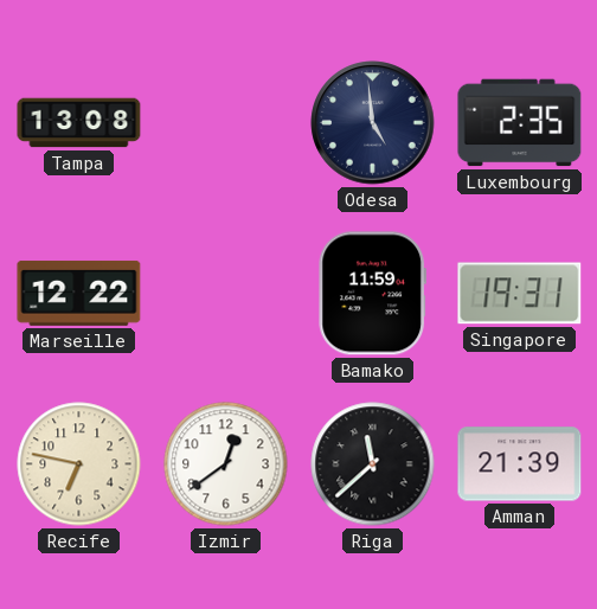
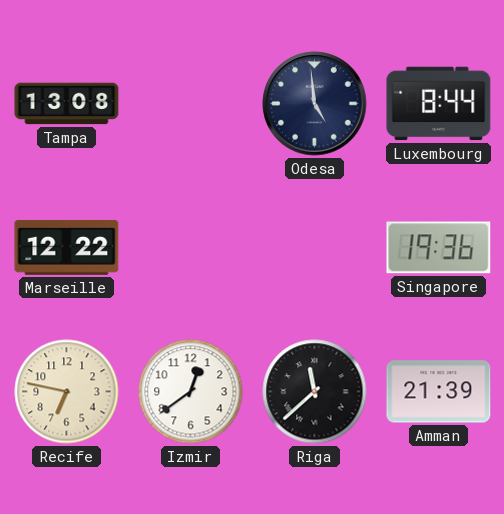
Luxembourg: 2:35 -> 8:44 (439, 104)
Bamako: 11:59 -> none (372, 294)
Singapore: 19:31 -> 19:36 (439, 248)
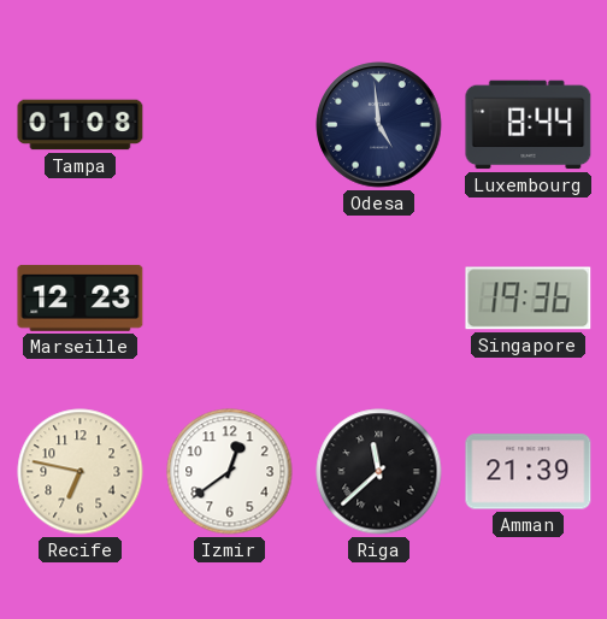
Tampa: 13:08 -> 01:08 (81, 125)
Marseille: 12:22 -> 12:23 (81, 297)
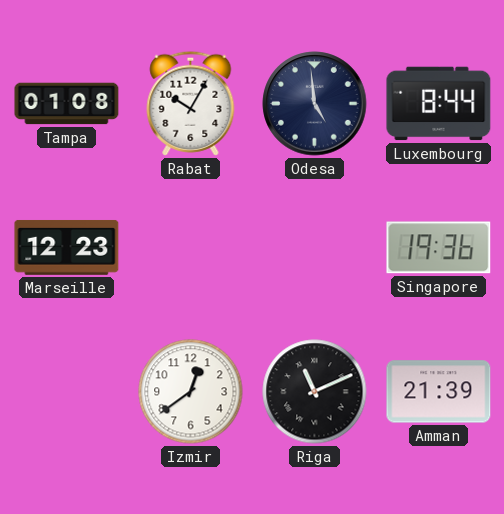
Rabat: none -> 10:05 (191, 103)
Recife: 6:47 -> none (81, 472)
Riga: 11:38 -> 11:11 (315, 392)
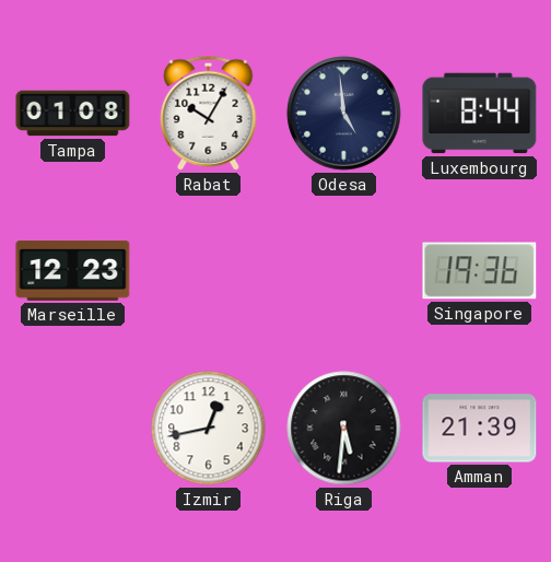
Izmir: 12:39 -> 12:43 (209, 429)
Riga: 11:11 -> 5:31 (344, 429)
